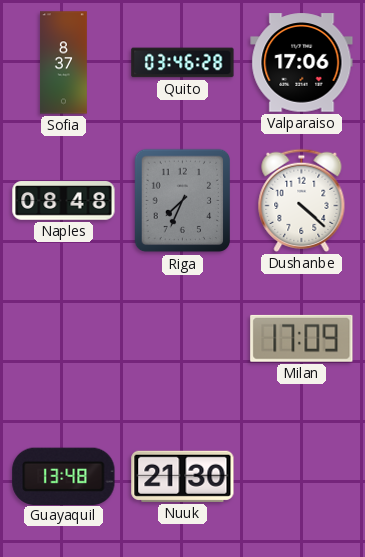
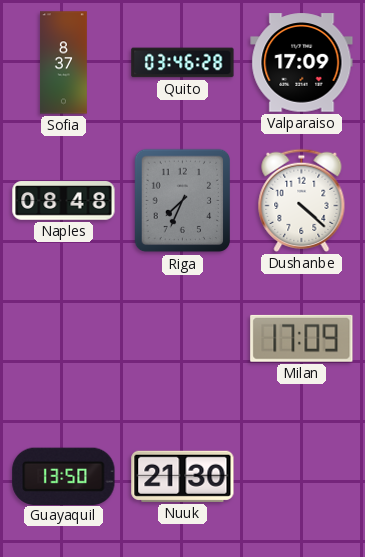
Valparaiso: 17:06 -> 17:09 (302, 63)
Guayaquil: 13:48 -> 13:50 (64, 476)
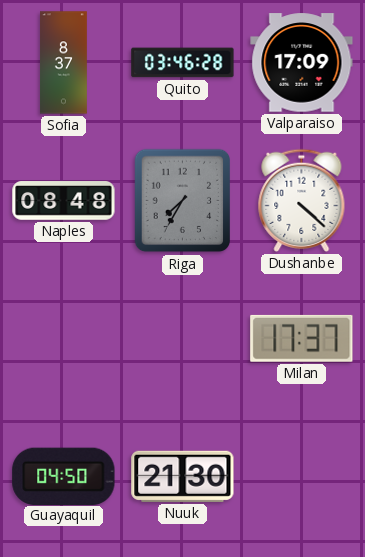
Riga: 7:34 -> 7:35 (183, 201)
Milan: 17:09 -> 17:37 (302, 338)
Guayaquil: 13:50 -> 04:50 (64, 476)
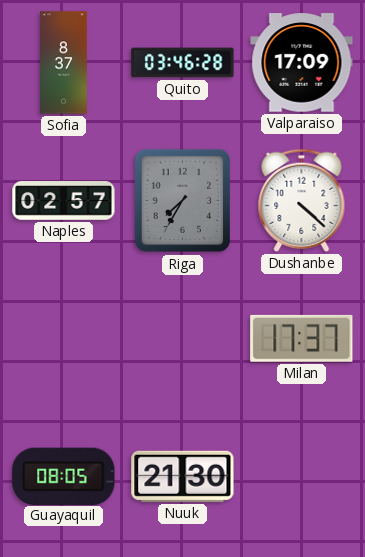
Naples: 08:48 -> 02:57 (64, 201)
Guayaquil: 04:50 -> 08:05 (64, 476)
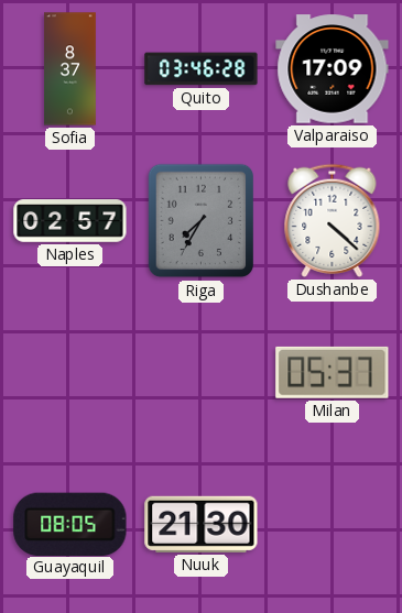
Milan: 17:37 -> 05:37 (333, 372)
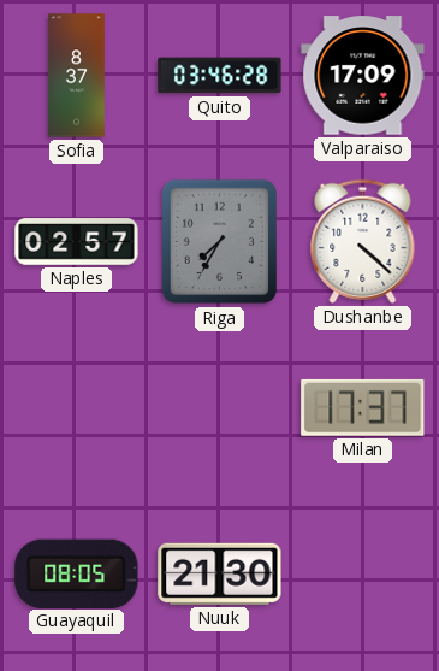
Milan: 05:37 -> 17:37 (363, 407)
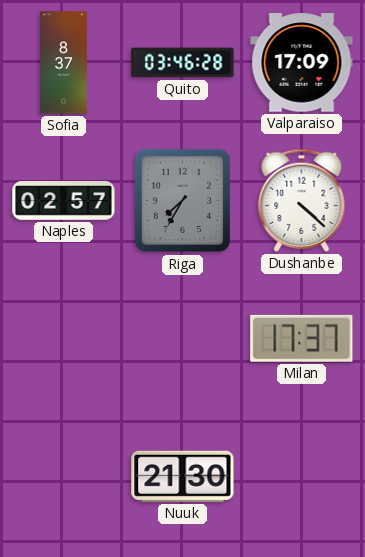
Guayaquil: 08:05 -> none (77, 573)
